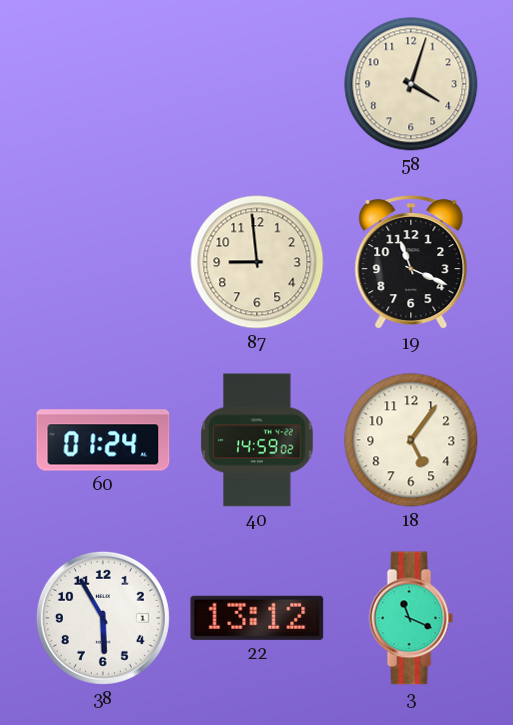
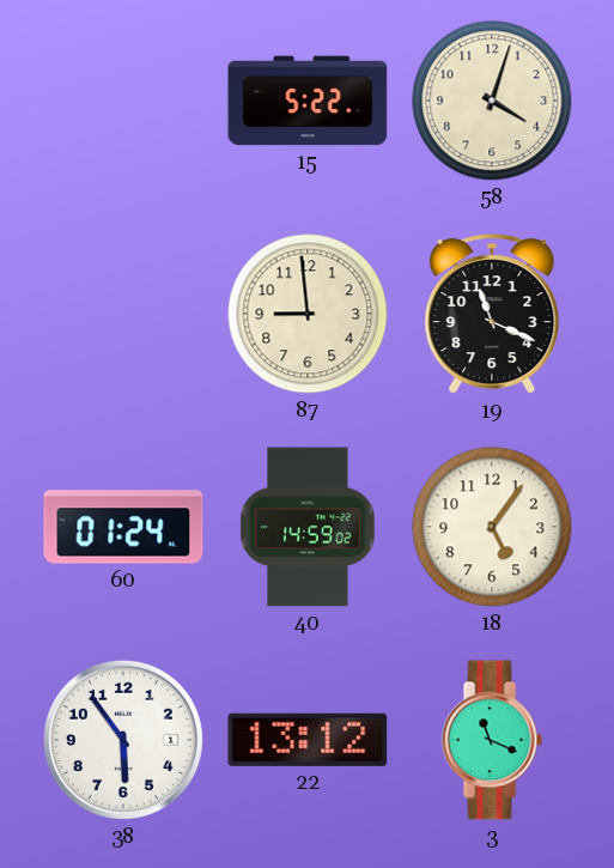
15: none -> 5:22 (308, 101)
38: 5:55 -> 5:54 (123, 740)
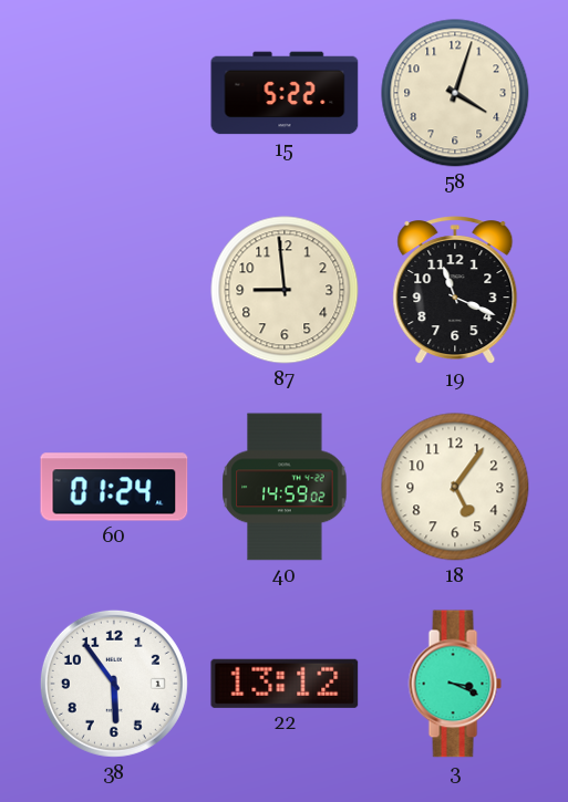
3: 11:19 -> 3:19 (455, 684)
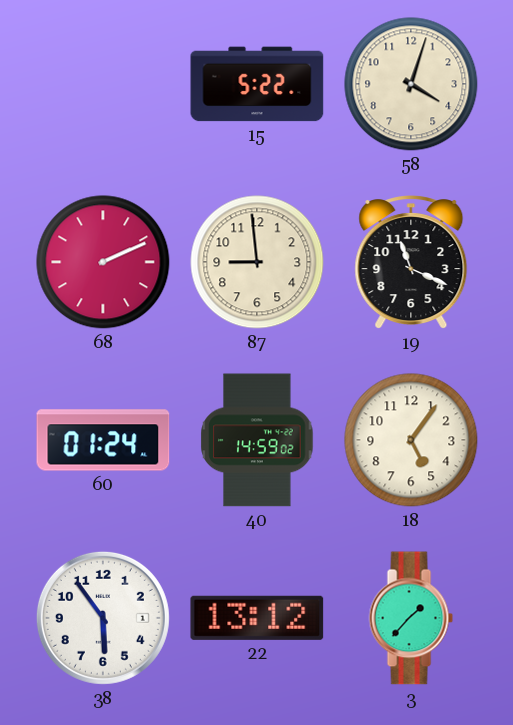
68: none -> 2:11 (103, 262)
3: 3:19 -> 1:37 (411, 618)
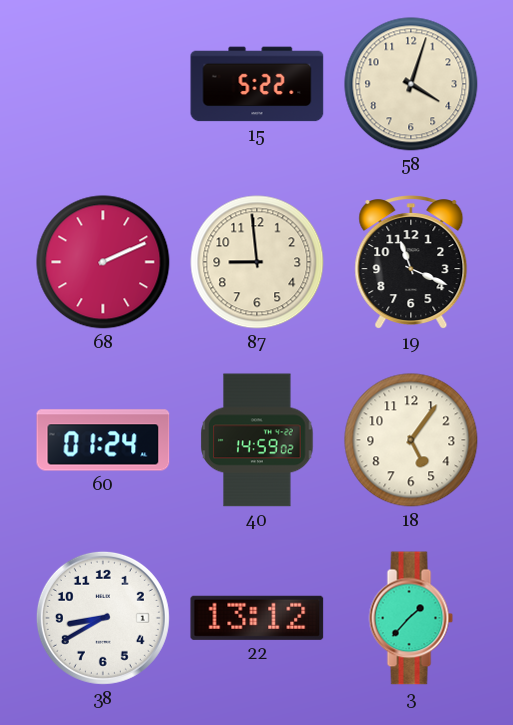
38: 5:54 -> 8:40 (103, 618)
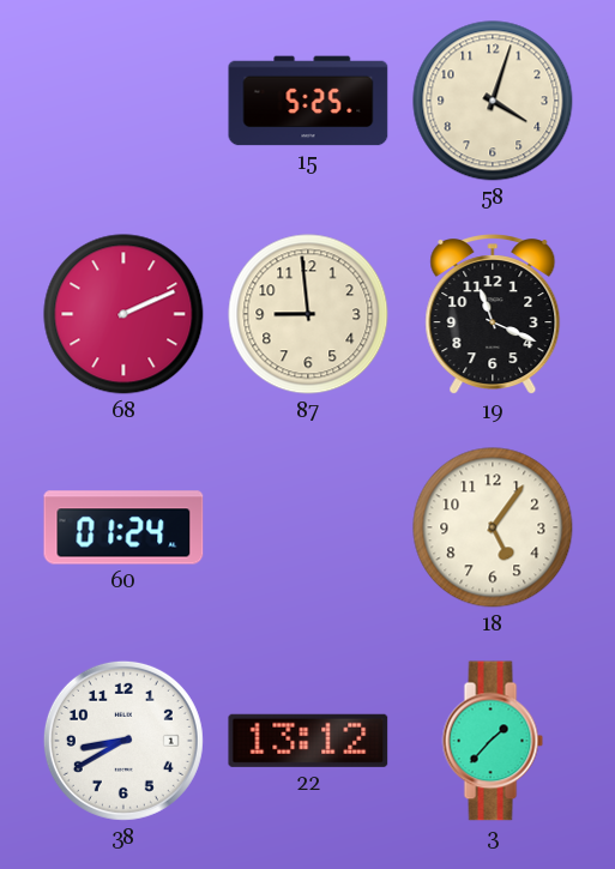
15: 5:22 -> 5:25 (308, 101)
40: 14:59 -> none (257, 440)
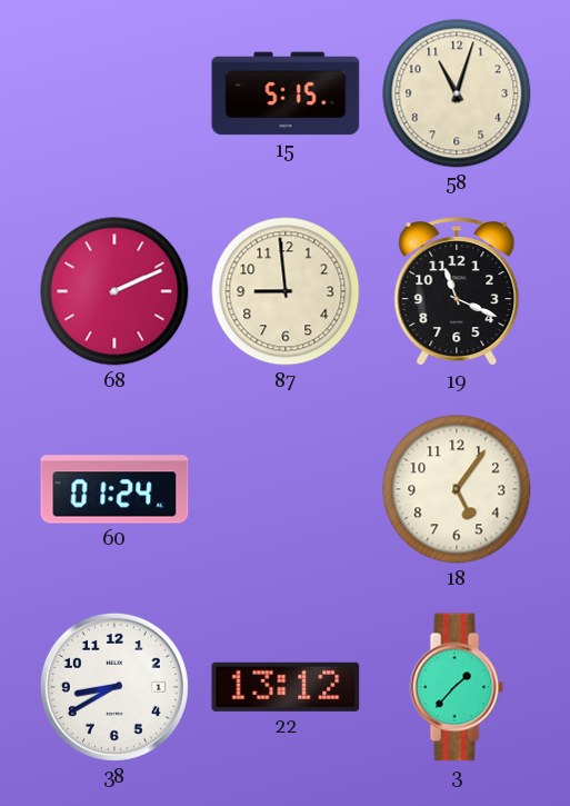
15: 5:25 -> 5:15 (286, 93)
58: 4:03 -> 11:03 (457, 93)
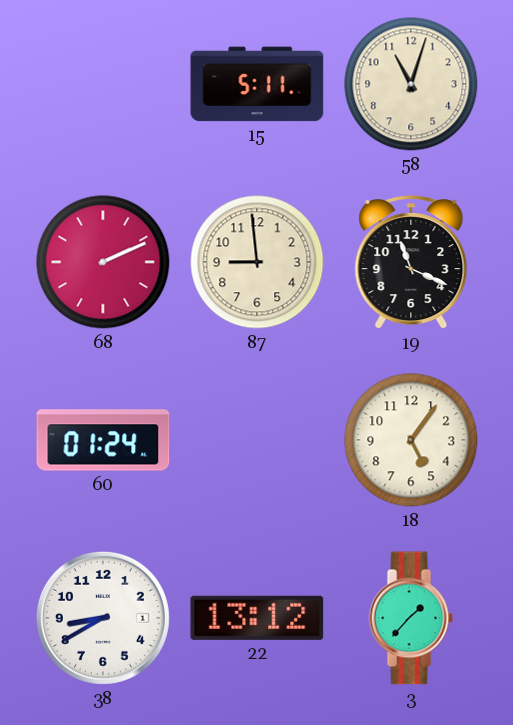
15: 5:15 -> 5:11 (257, 84)
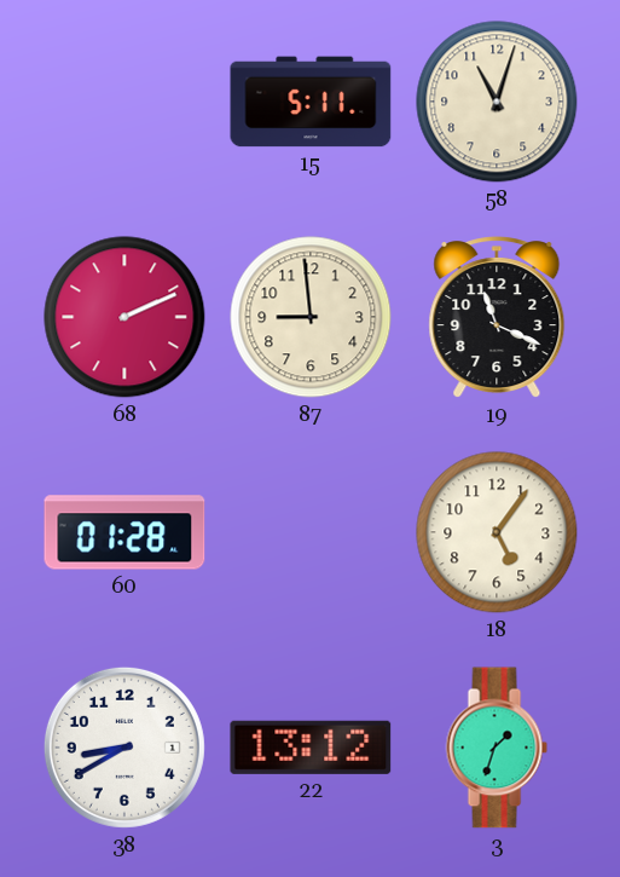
60: 01:24 -> 01:28 (124, 532)
3: 1:37 -> 1:33 (497, 748)
